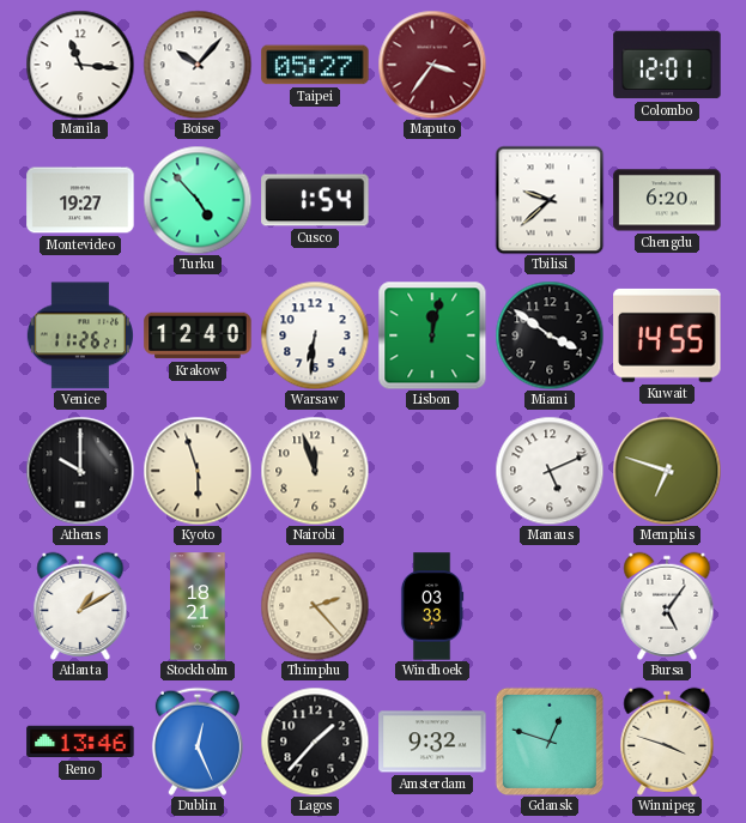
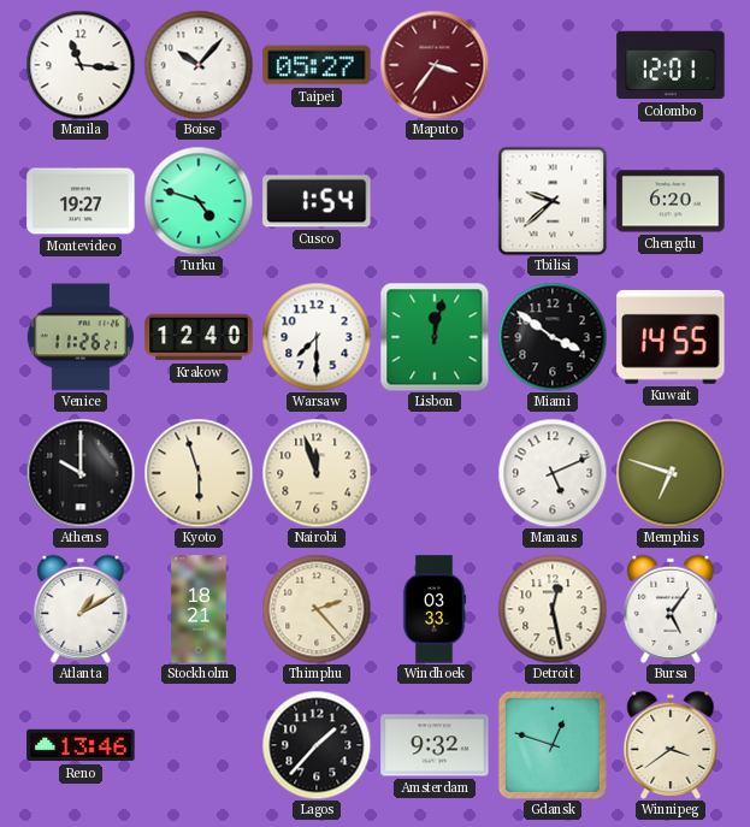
Turku: 4:53 -> 4:48 (199, 201)
Warsaw: 6:31 -> 7:30 (317, 337)
Detroit: none -> 12:28 (553, 609)
Dublin: 12:26 -> none (198, 742)
Winnipeg: 3:48 -> 3:39 (671, 745)
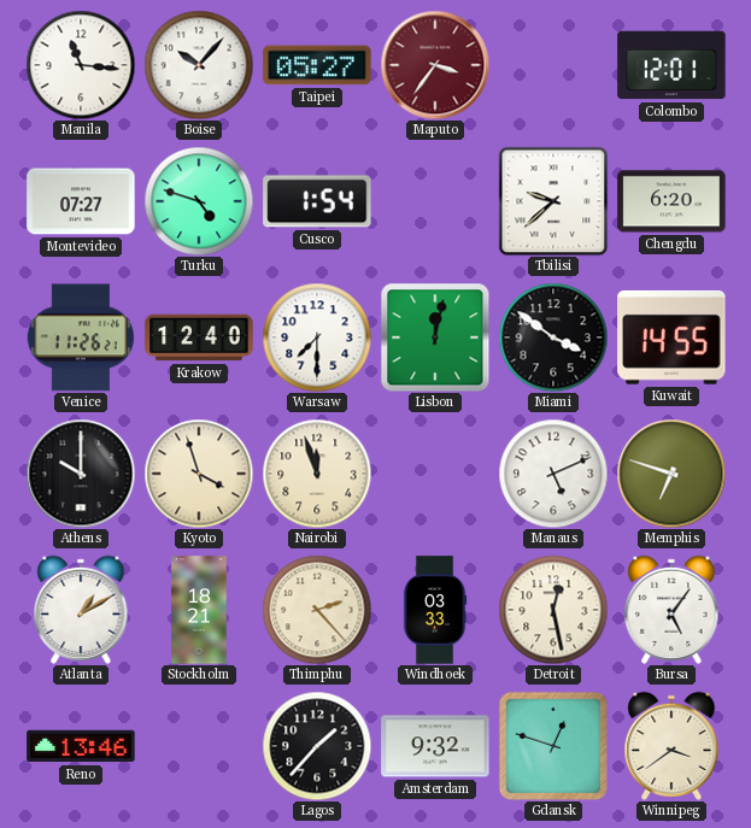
Montevideo: 19:27 -> 07:27 (81, 201)
Kyoto: 5:57 -> 3:57 (199, 474)
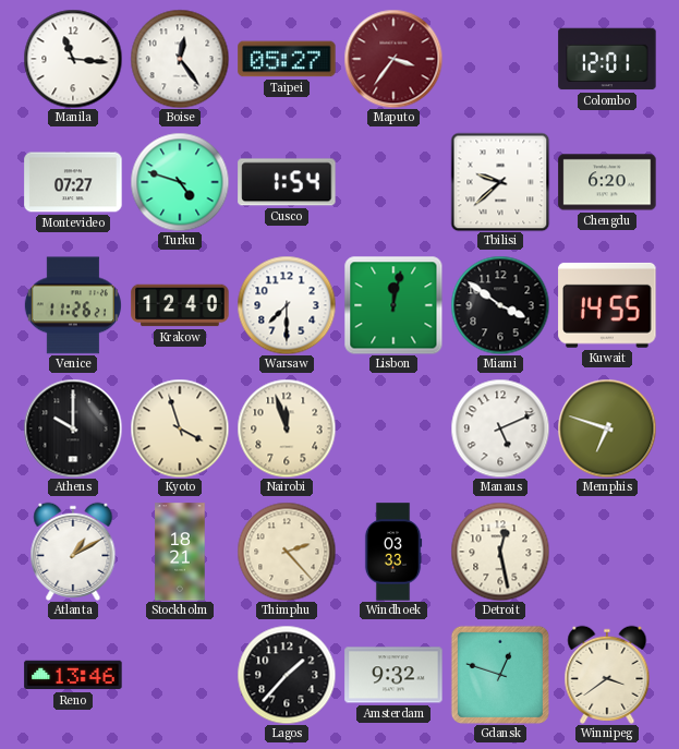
Boise: 10:07 -> 12:24 (180, 59)
Bursa: 5:06 -> none (671, 610)
